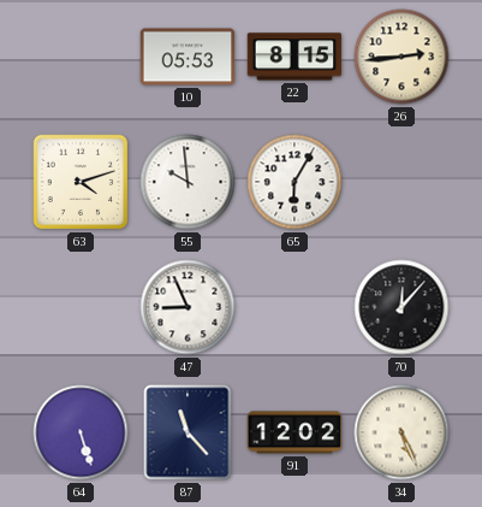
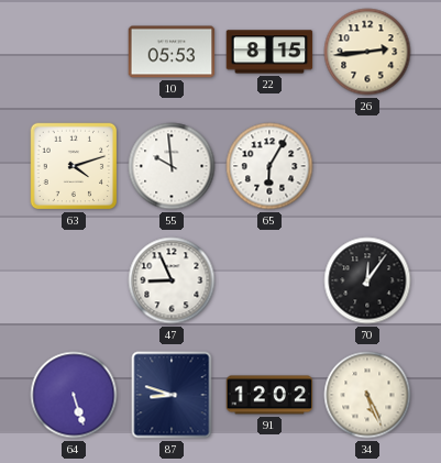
70: 12:07 -> 12:06 (367, 280)
87: 11:23 -> 8:48 (172, 395)
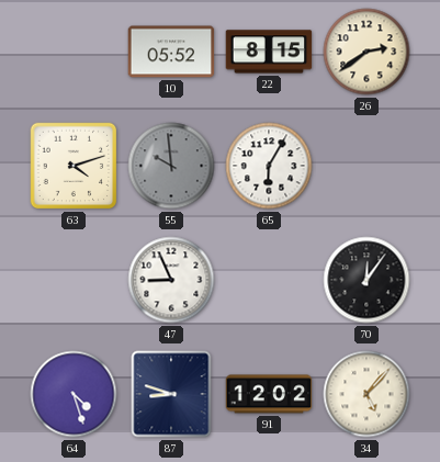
10: 05:53 -> 05:52 (171, 52)
26: 2:44 -> 2:39 (366, 52)
55 dial: white -> grey (171, 166)
64: 5:27 -> 4:27 (74, 394)
34: 5:26 -> 5:07 (366, 394)
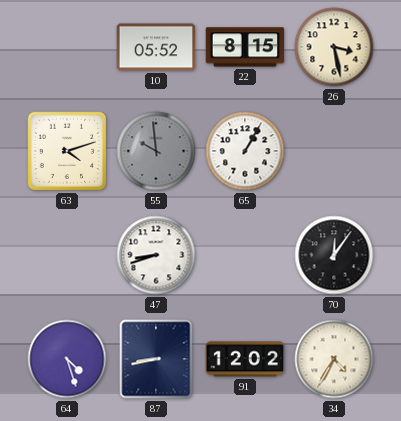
26: 2:39 -> 3:28 (334, 47)
65: 6:05 -> 1:05 (245, 151)
47: 8:56 -> 8:42 (156, 255)
87: 8:48 -> 8:43 (156, 359)
34: 5:07 -> 4:35 (334, 359)
